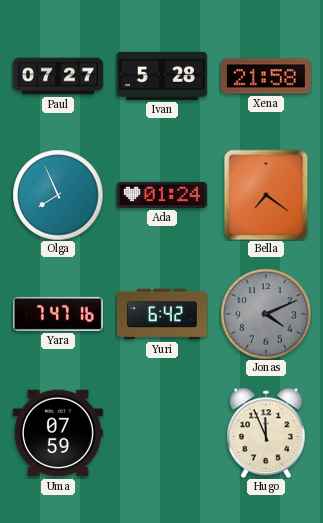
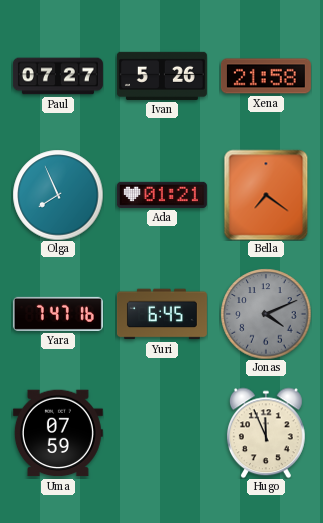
Ivan: 5:28 -> 5:26 (162, 76)
Ada: 01:24 -> 01:21 (162, 195)
Yuri: 6:42 -> 6:45 (162, 314)
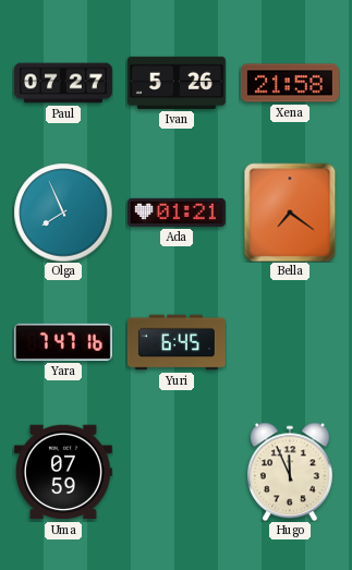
Jonas: 4:11 -> none (266, 314)
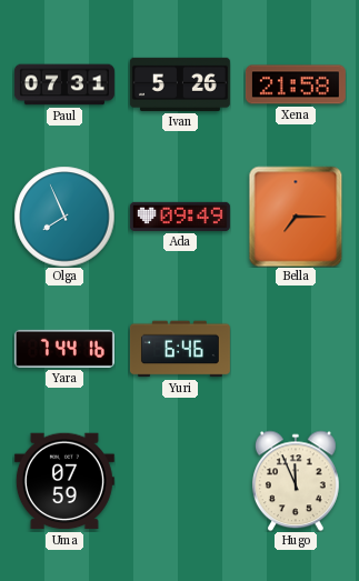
Paul: 07:27 -> 07:31 (64, 84)
Ada: 01:21 -> 09:49 (180, 217)
Bella: 7:21 -> 7:15 (296, 217)
Yara: 7:47 -> 7:44 (64, 349)
Yuri: 6:45 -> 6:46 (180, 349)
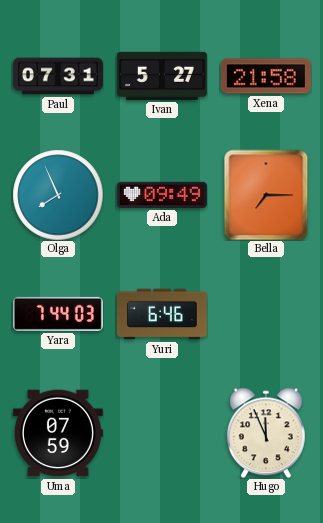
Ivan: 5:26 -> 5:27 (162, 76)
Yara: 7:44:16 -> 7:44:03 (58, 314)
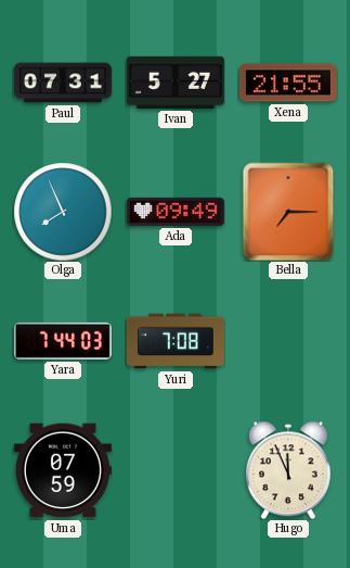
Xena: 21:58 -> 21:55 (288, 83)
Yuri: 6:46 -> 7:08 (176, 341)
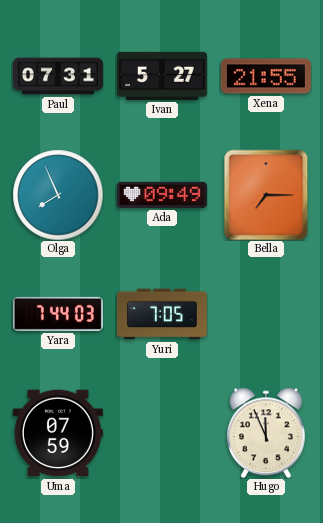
Yuri: 7:08 -> 7:05 (162, 314)
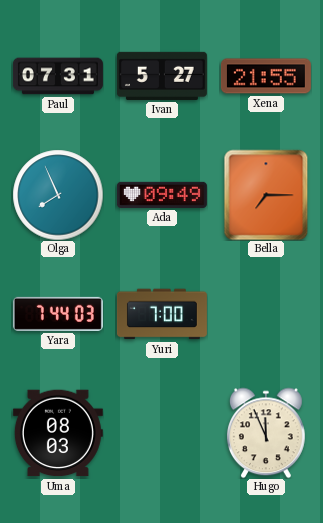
Yuri: 7:05 -> 7:00 (162, 314)
Uma: 07:59 -> 08:03 (58, 433)
